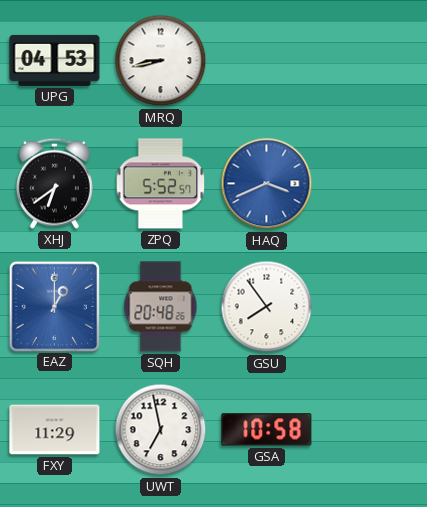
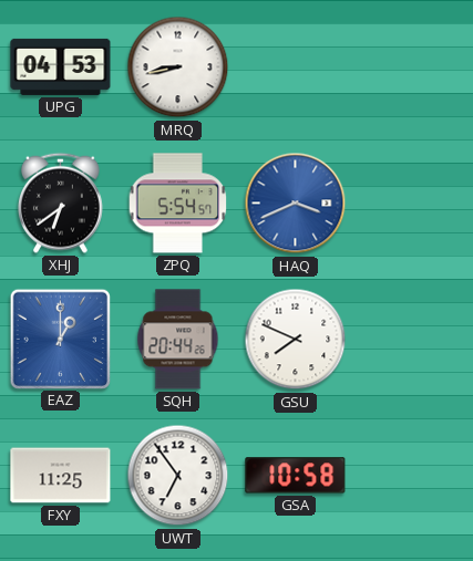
ZPQ: 5:52 -> 5:54 (178, 204)
SQH: 20:48 -> 20:44 (178, 340)
GSU: 7:54 -> 7:49 (296, 340)
FXY: 11:29 -> 11:25 (61, 476)
UWT: 6:58 -> 6:54 (178, 476)
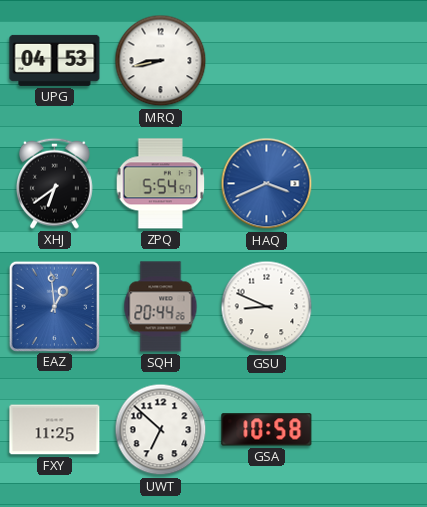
EAZ: 1:00 -> 12:59 (54, 306)
GSU: 7:49 -> 8:49 (267, 307)
UWT: 6:54 -> 6:52 (161, 430)
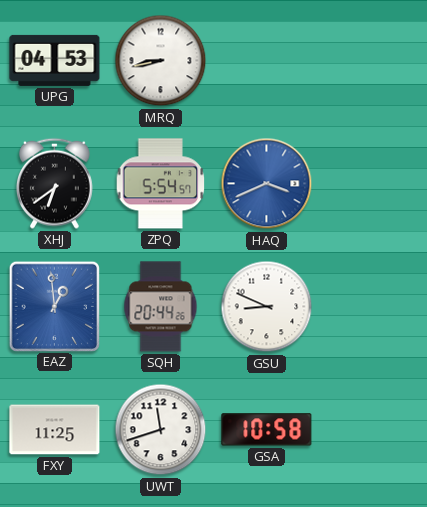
UWT: 6:52 -> 11:42 (161, 430)
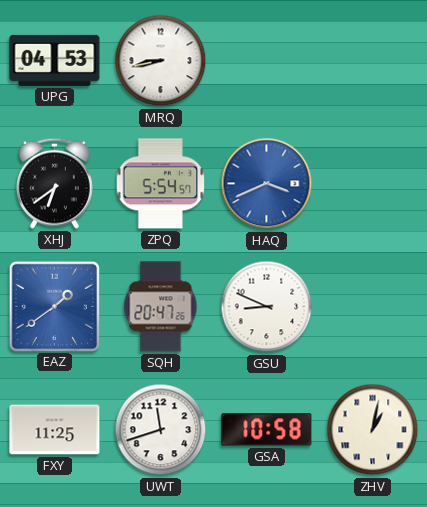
EAZ: 12:59 -> 1:39 (54, 306)
SQH: 20:44 -> 20:47 (161, 307)
ZHV: none -> 1:02 (373, 430)
